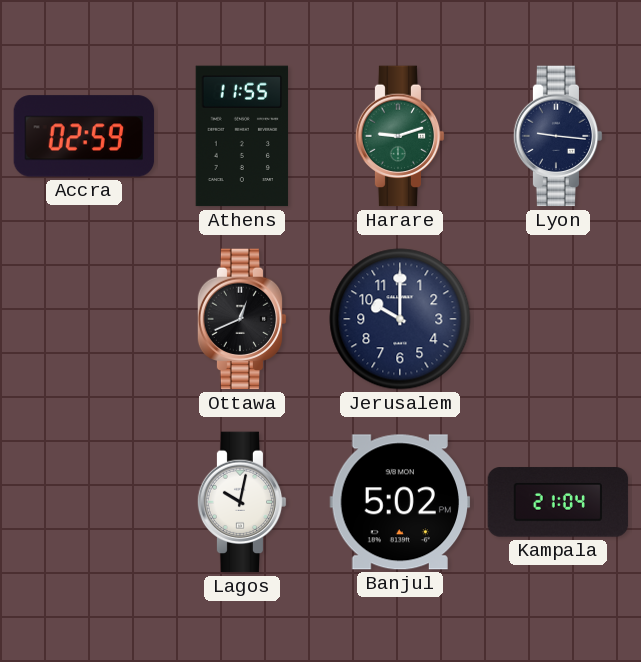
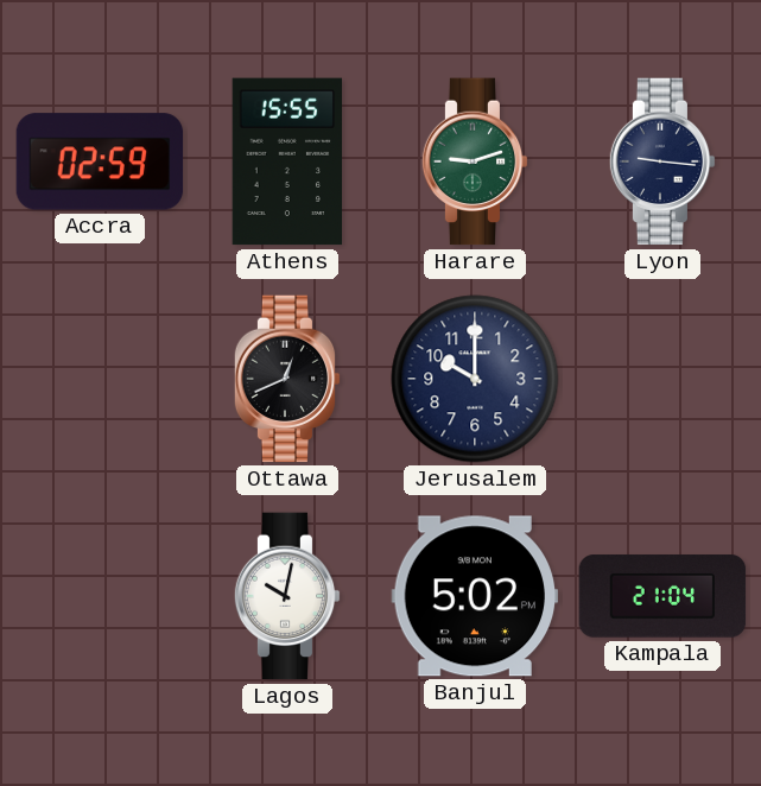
Athens: 11:55 -> 15:55 (287, 161)
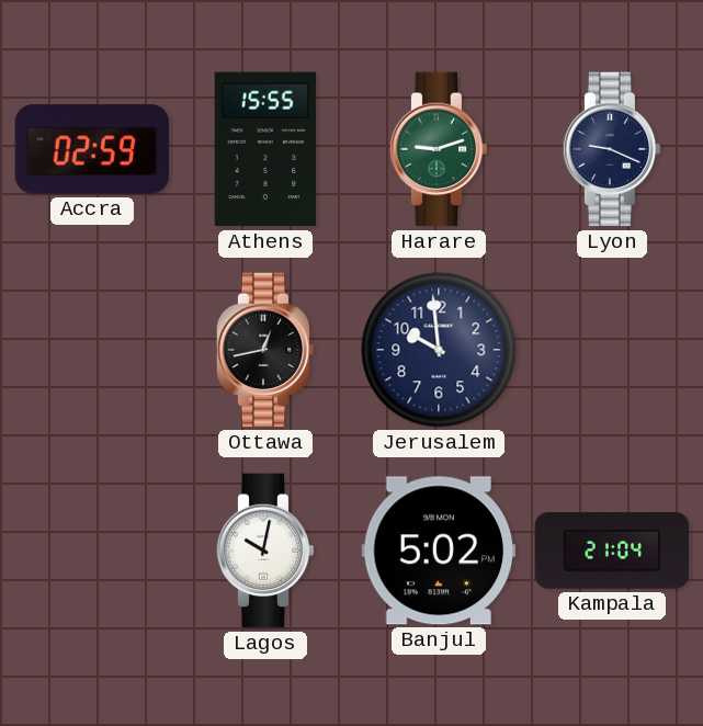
Lyon: 9:16 -> 9:19 (612, 149)
Ottawa: 12:41 -> 12:43 (265, 350)
Jerusalem: 10:00 -> 9:59 (439, 350)
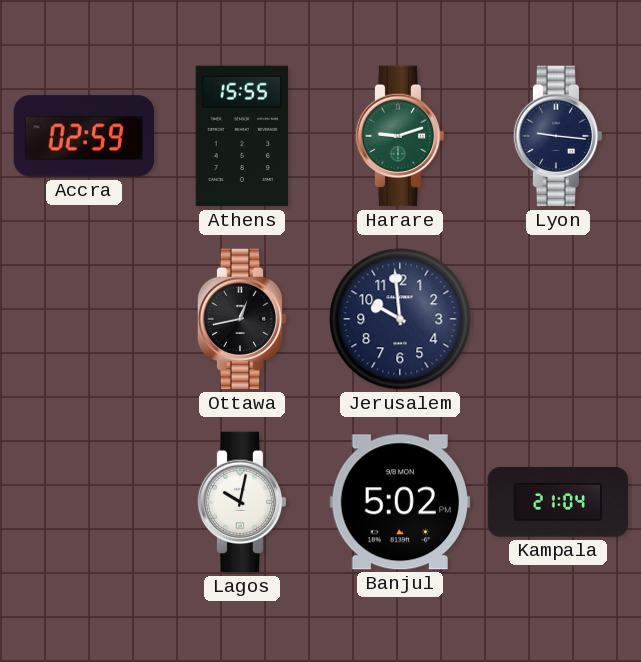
Lyon: 9:19 -> 9:16 (558, 136)
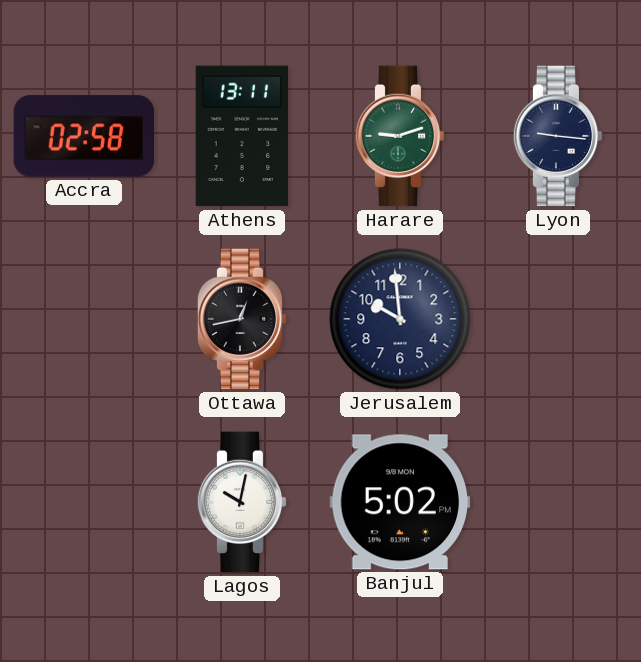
Accra: 02:59 -> 02:58 (84, 136)
Athens: 15:55 -> 13:11 (242, 136)
Kampala: 21:04 -> none (558, 502)
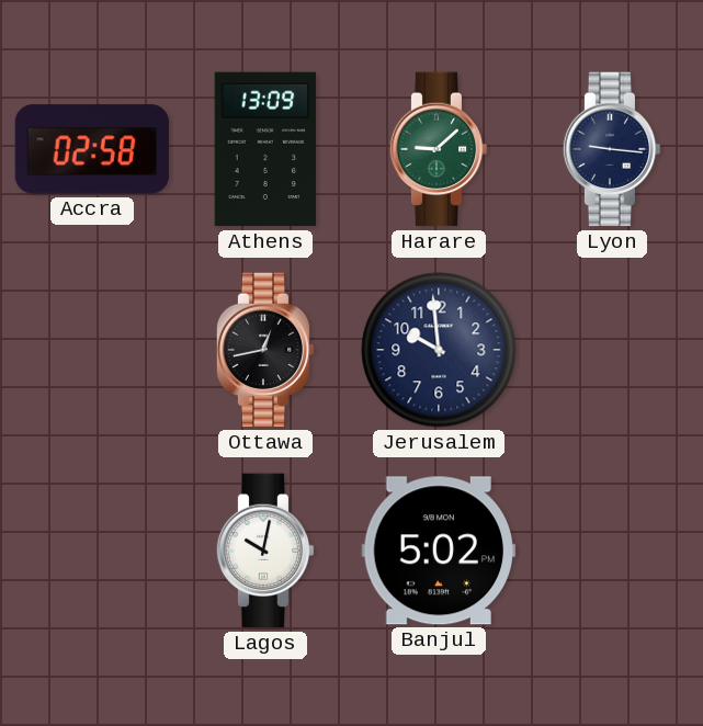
Athens: 13:11 -> 13:09 (265, 149)
Harare: 9:12 -> 9:08 (439, 149)
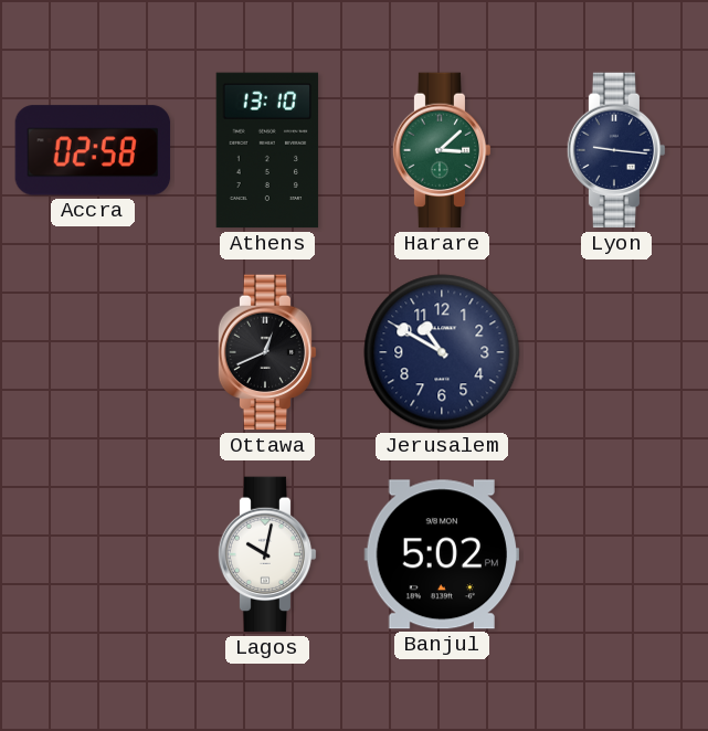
Athens: 13:09 -> 13:10 (267, 150)
Harare: 9:08 -> 3:08 (442, 150)
Ottawa: 12:43 -> 12:41 (267, 352)
Jerusalem: 9:59 -> 10:50 (442, 352)
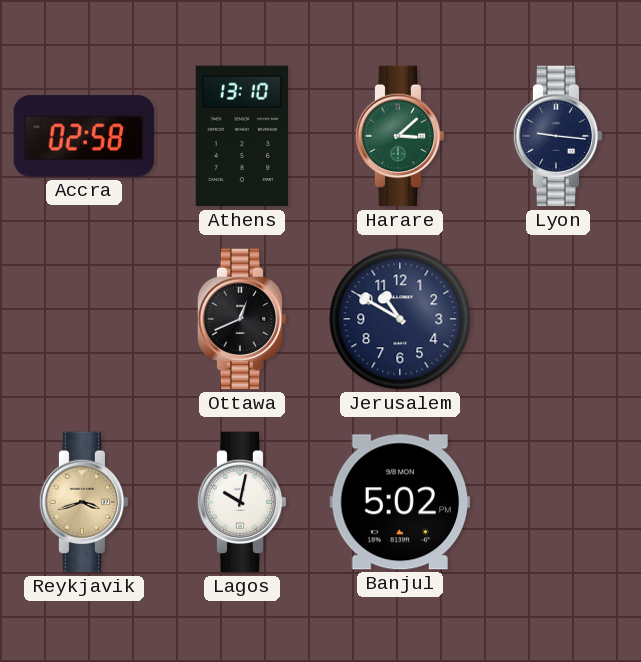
Reykjavik: none -> 3:42 (84, 502)
